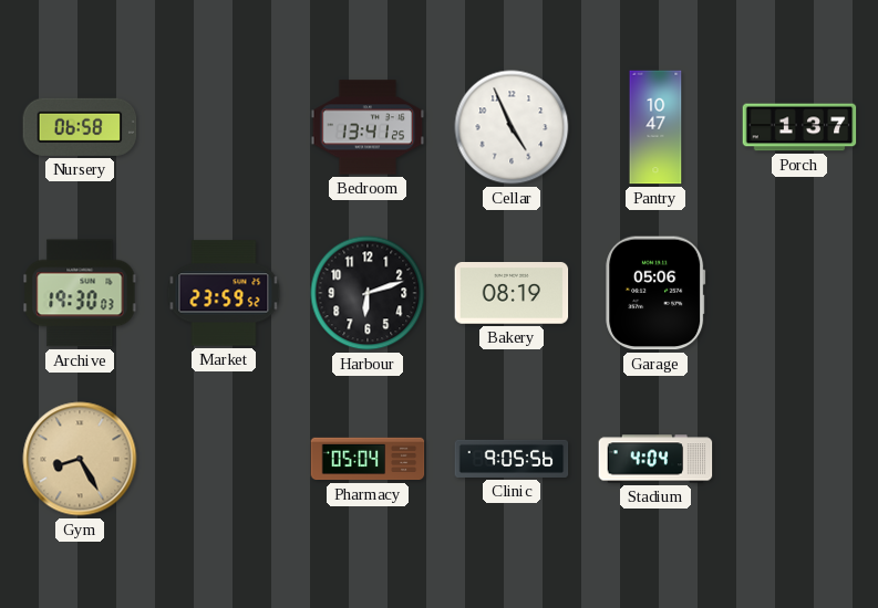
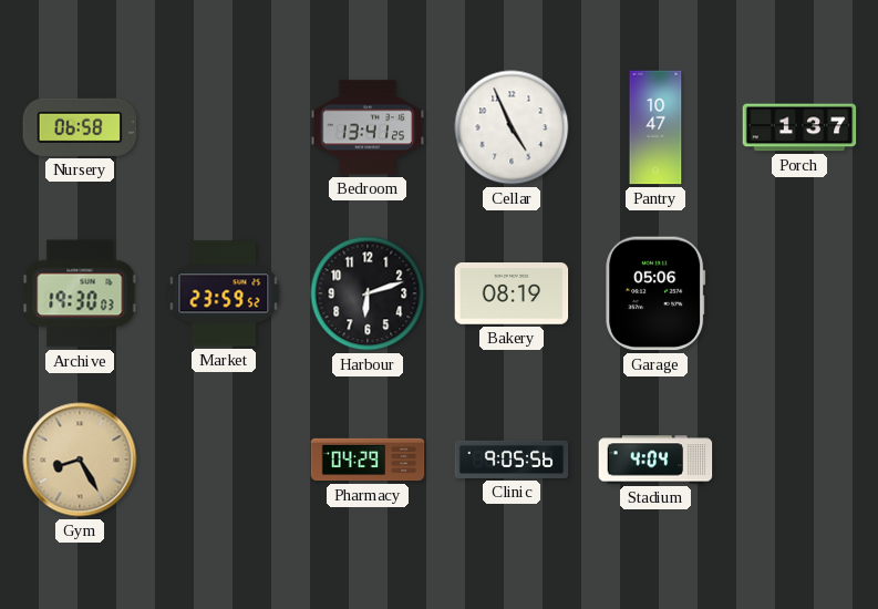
Pharmacy: 05:04 -> 04:29 (368, 460)
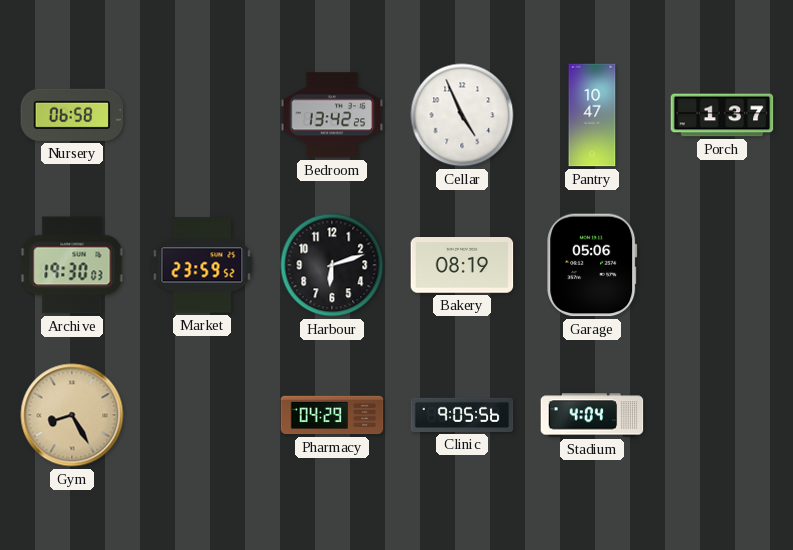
Bedroom: 13:41 -> 13:42 (332, 115)
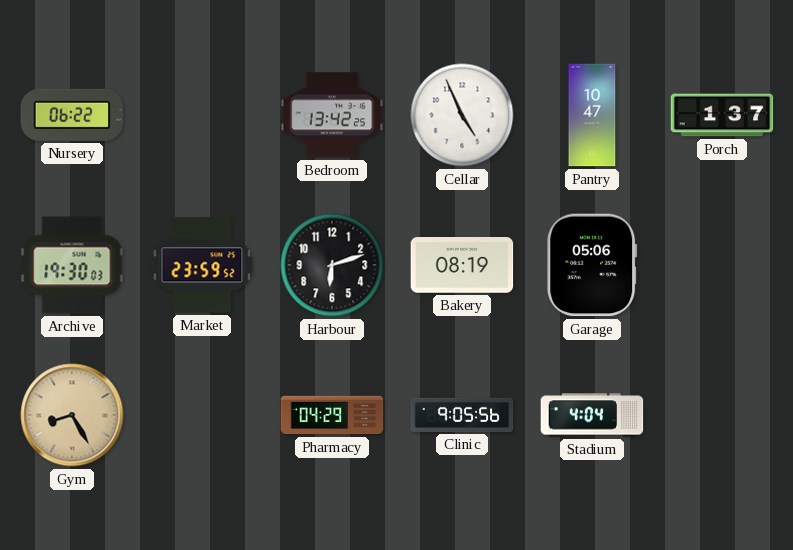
Nursery: 06:58 -> 06:22 (72, 115)
